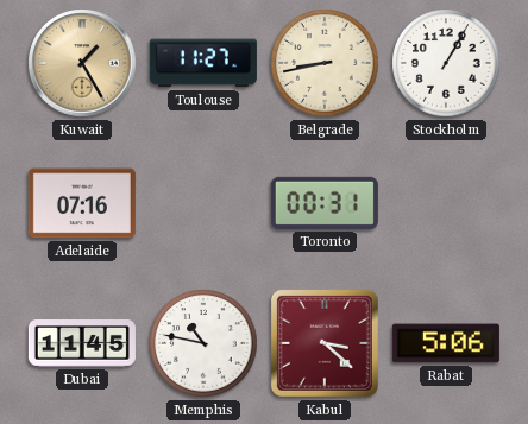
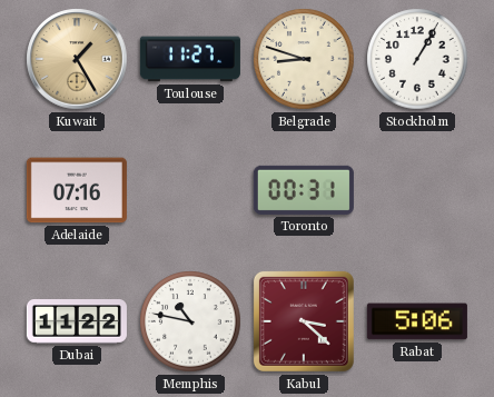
Belgrade: 8:43 -> 8:48 (304, 59)
Dubai: 11:45 -> 11:22 (77, 322)
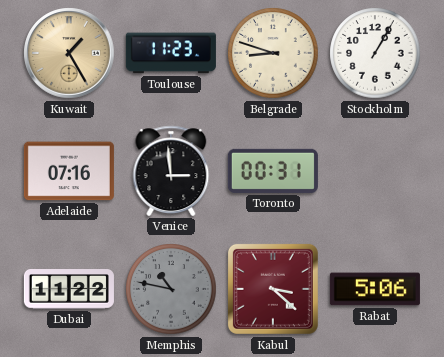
Toulouse: 11:27 -> 11:23 (171, 53)
Venice: none -> 2:59 (171, 171)
Memphis dial: white -> grey (171, 289)
